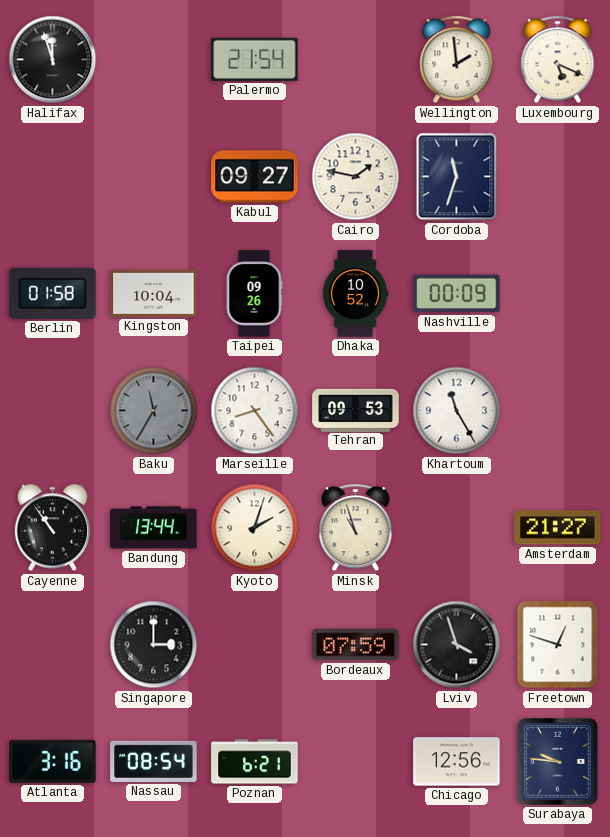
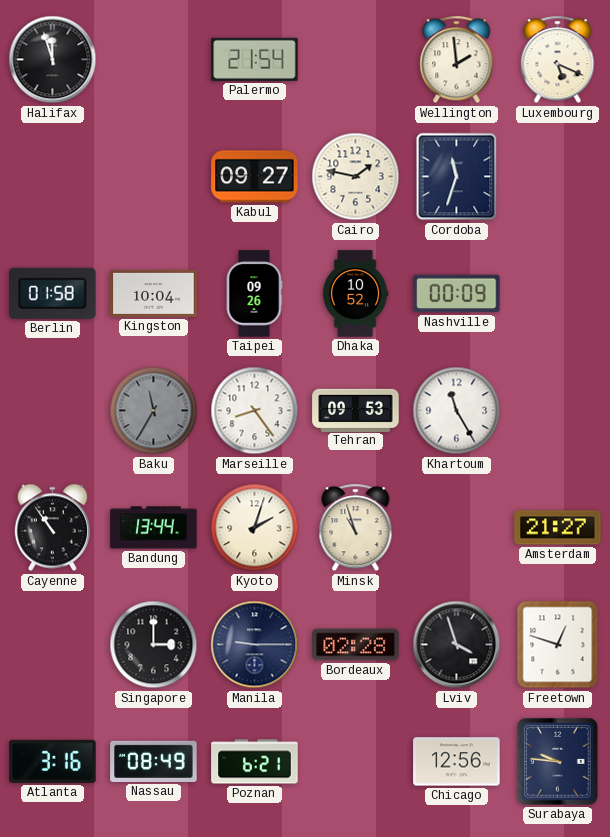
Manila: none -> 9:15 (255, 645)
Bordeaux: 07:59 -> 02:28 (356, 645)
Nassau: 08:54 -> 08:49 (154, 761)
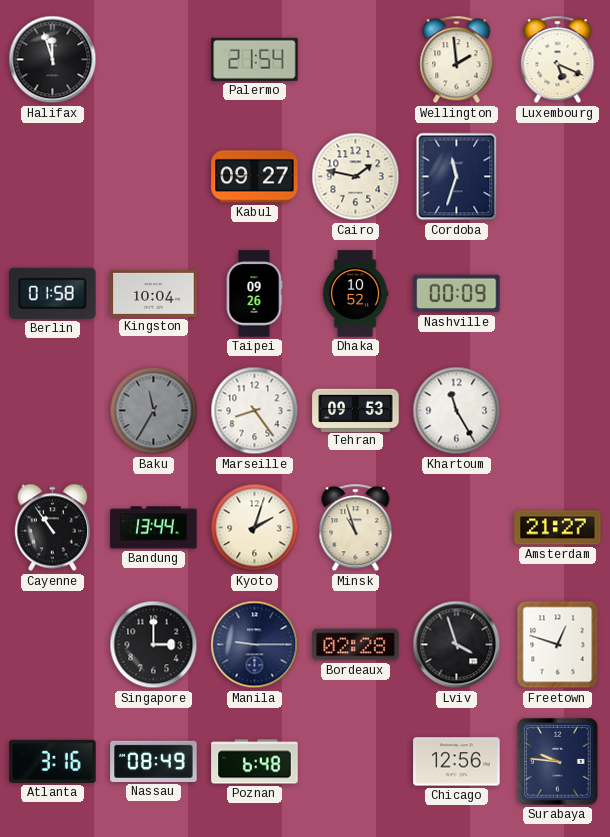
Poznan: 6:21 -> 6:48 (255, 762)
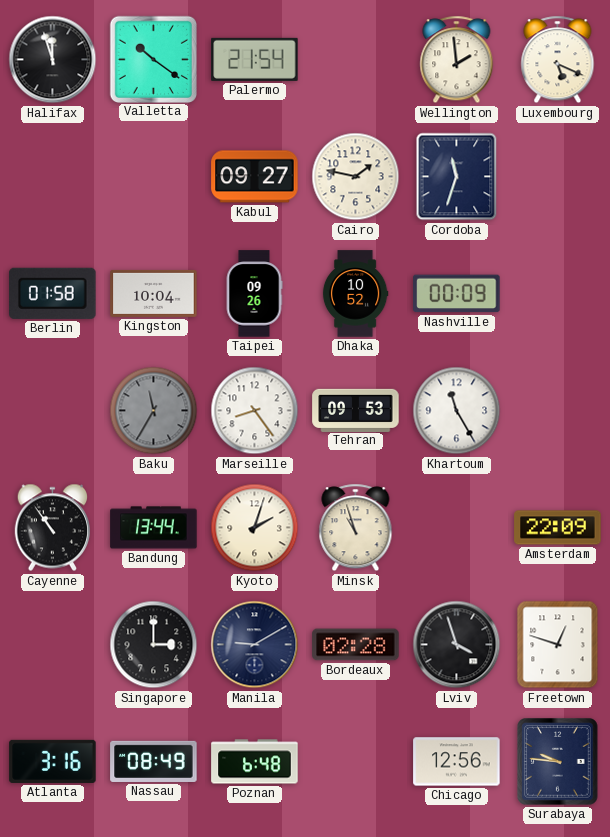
Valletta: none -> 10:21 (153, 59)
Amsterdam: 21:27 -> 22:09 (558, 528)
Manila: 9:15 -> 9:10 (255, 645)
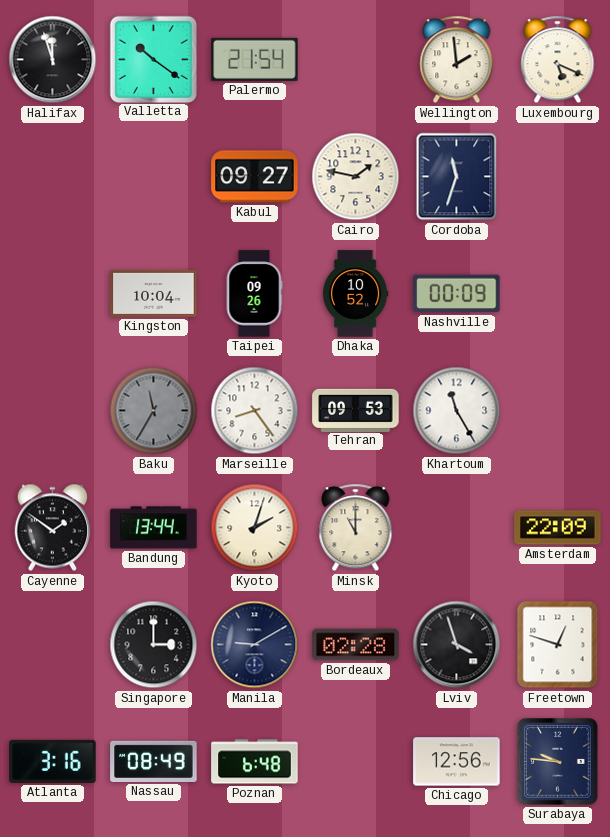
Berlin: 01:58 -> none (53, 293)
Cayenne: 10:54 -> 1:51 (52, 528)
Minsk: 10:57 -> 11:00 (356, 528)
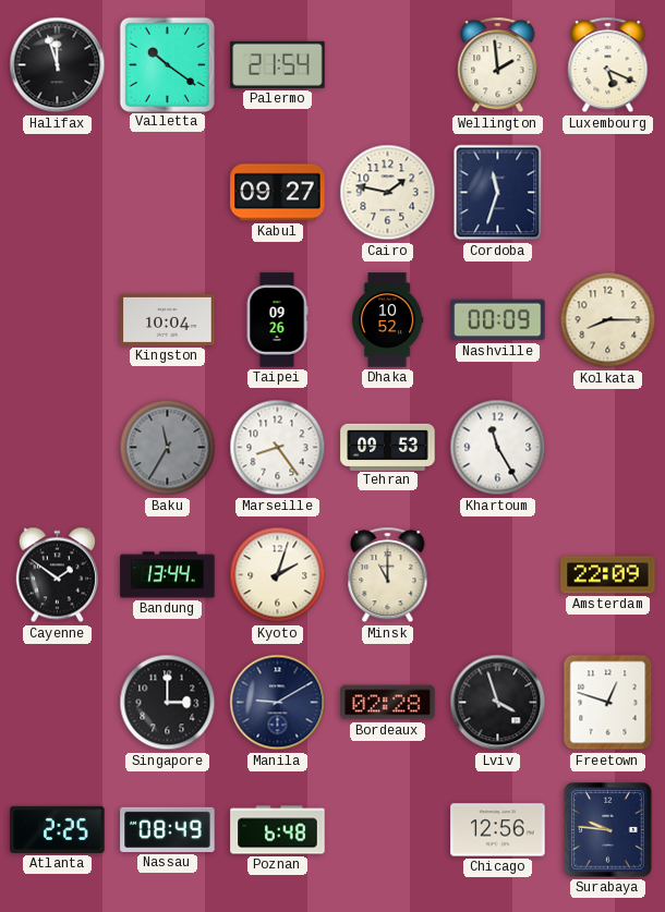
Kolkata: none -> 8:15 (608, 320)
Atlanta: 3:16 -> 2:25 (58, 829)
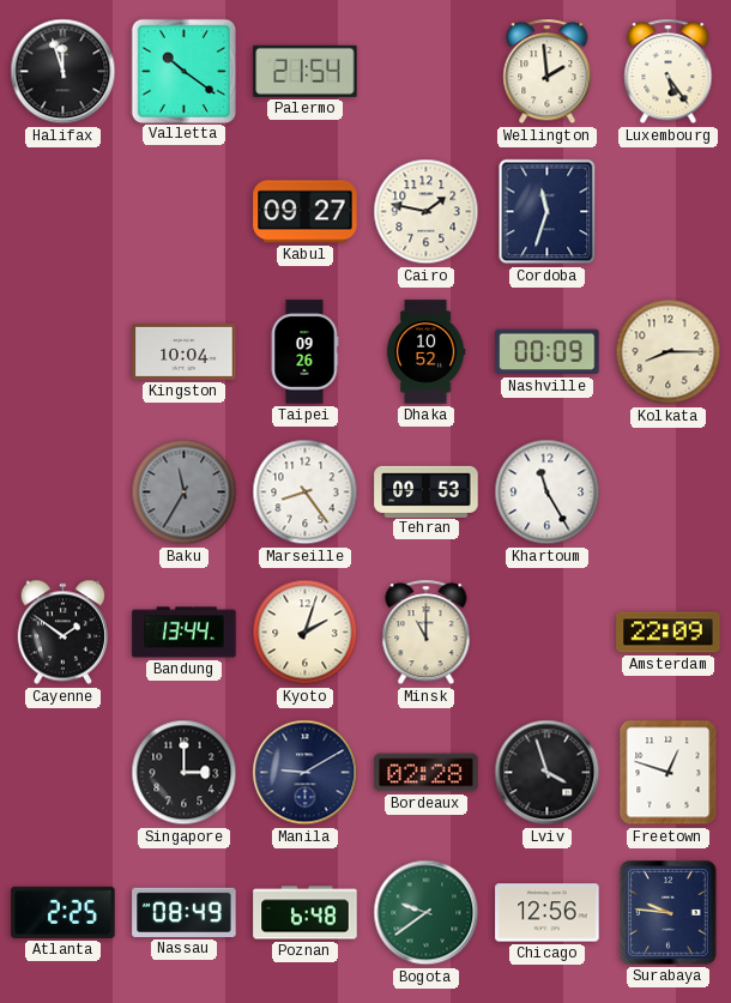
Luxembourg: 5:19 -> 5:24 (669, 72)
Bogota: none -> 9:39 (427, 913)
